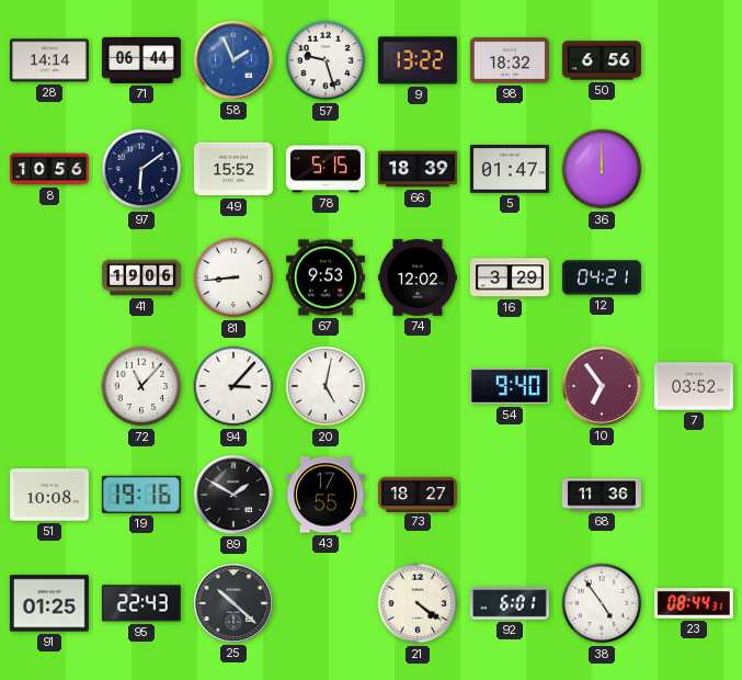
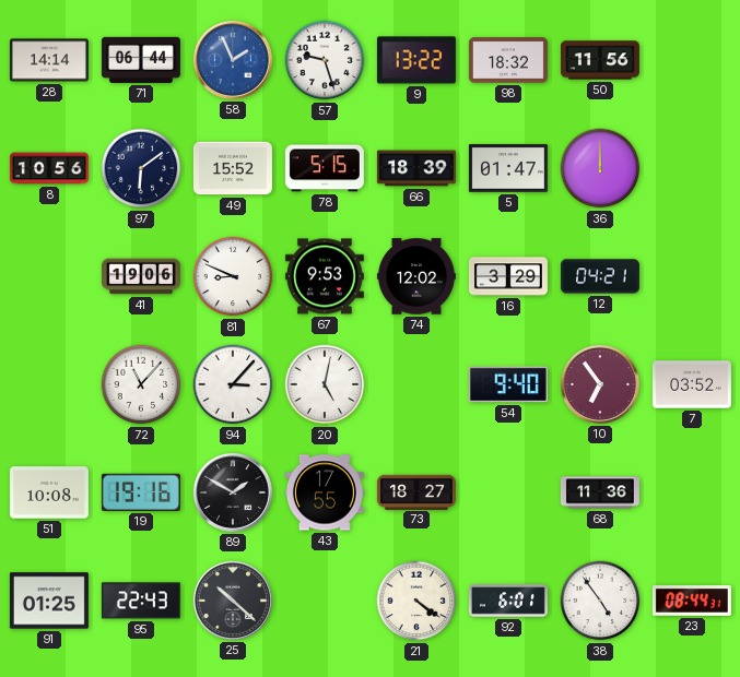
50: 6:56 -> 11:56 (600, 60)
81: 8:44 -> 8:49 (233, 276)
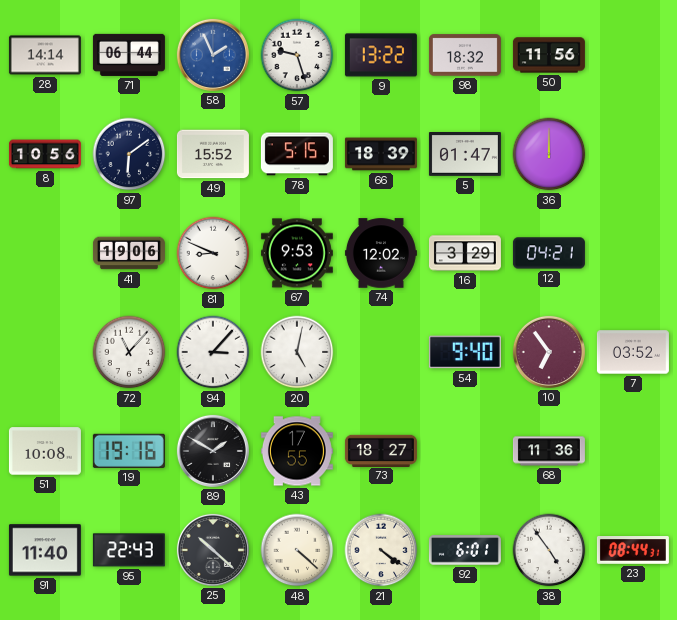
91: 01:25 -> 11:40 (45, 550)
48: none -> 4:22 (297, 550)
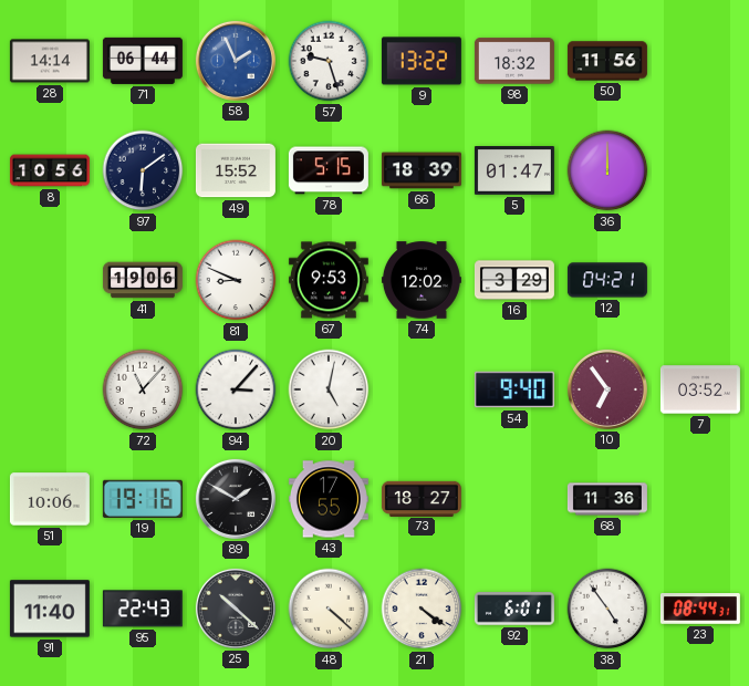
51: 10:08 -> 10:06 (50, 499)
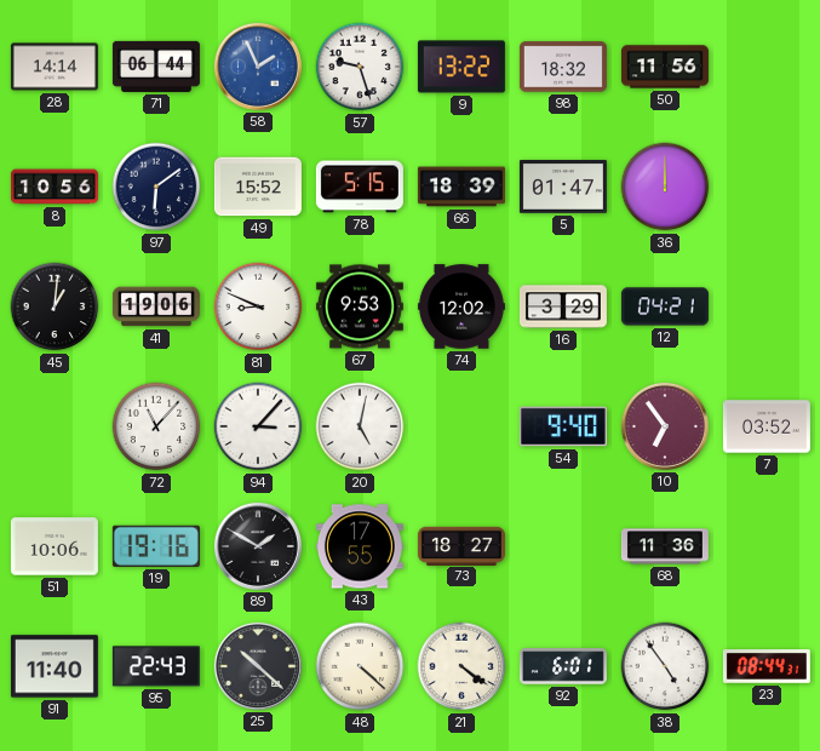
45: none -> 1:01 (55, 306)
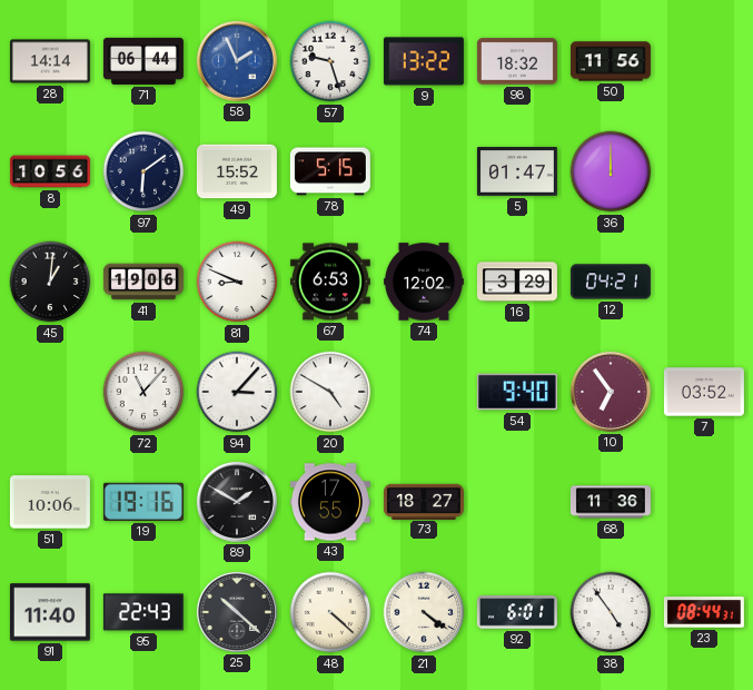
66: 18:39 -> none (461, 187)
67: 9:53 -> 6:53 (330, 282)
20: 5:02 -> 4:50 (330, 392)
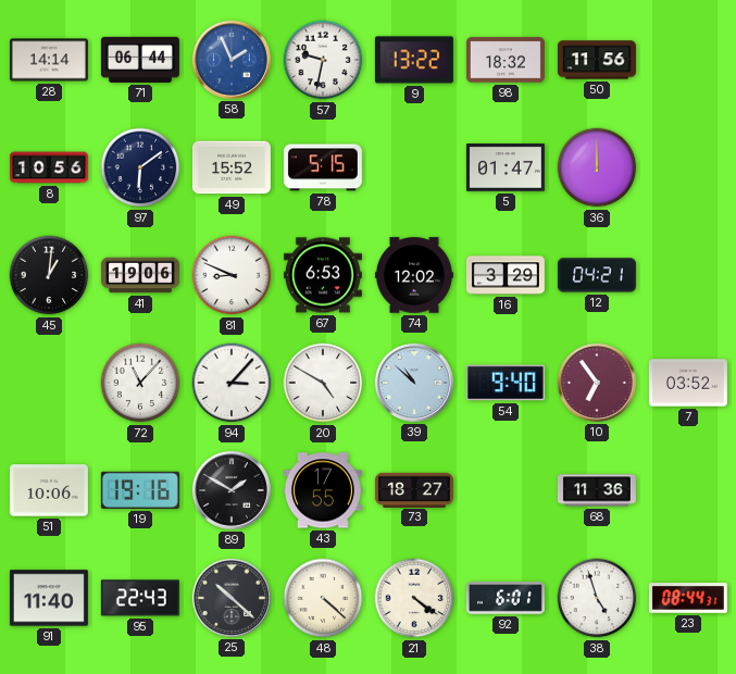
57: 9:27 -> 9:32 (323, 60)
39: none -> 10:52 (414, 383)
38: 4:54 -> 4:57 (597, 598)
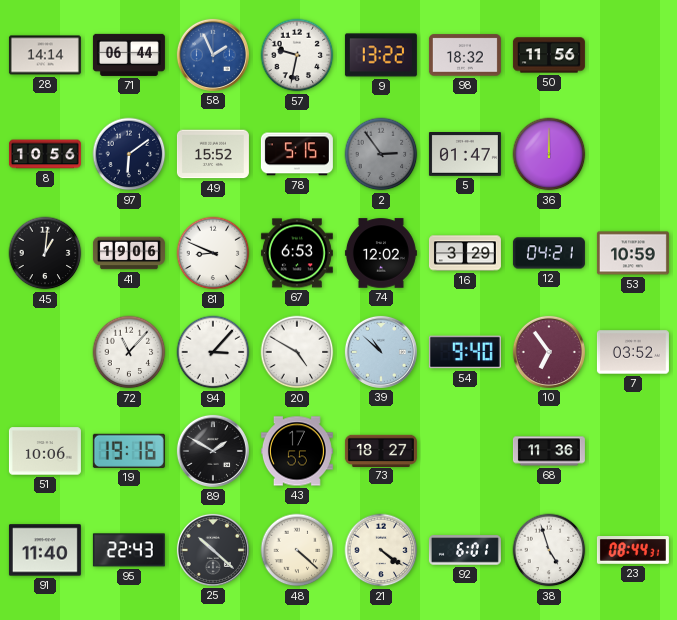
2: none -> 2:54 (381, 154)
53: none -> 10:59 (633, 253)
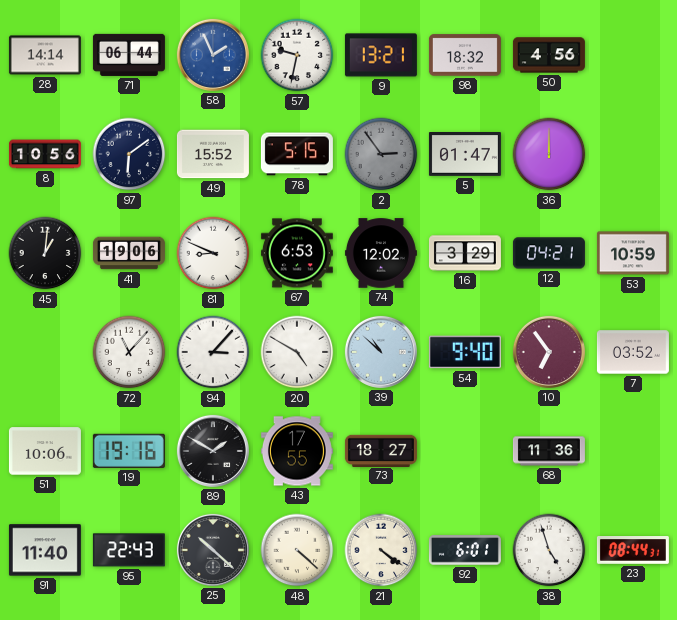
9: 13:22 -> 13:21 (381, 55)
50: 11:56 -> 4:56 (549, 55)
